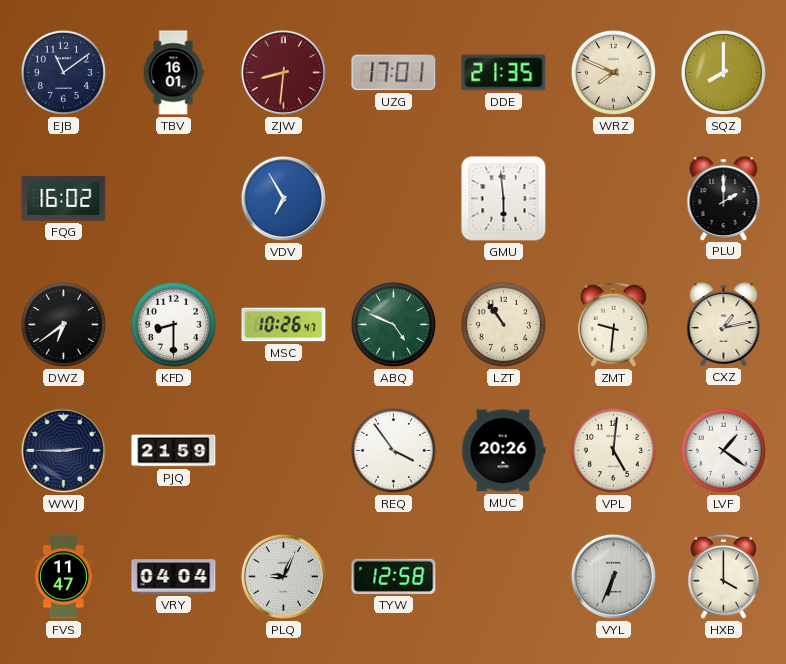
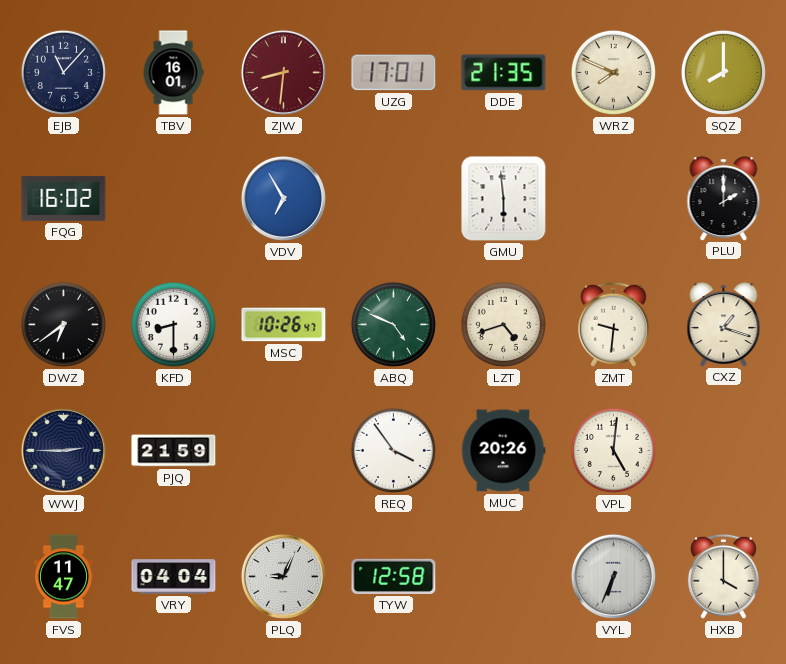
EJB: 11:09 -> 11:07 (63, 72)
LZT: 10:54 -> 4:42 (503, 324)
CXZ: 1:13 -> 1:18 (724, 324)
LVF: 1:21 -> none (723, 450)
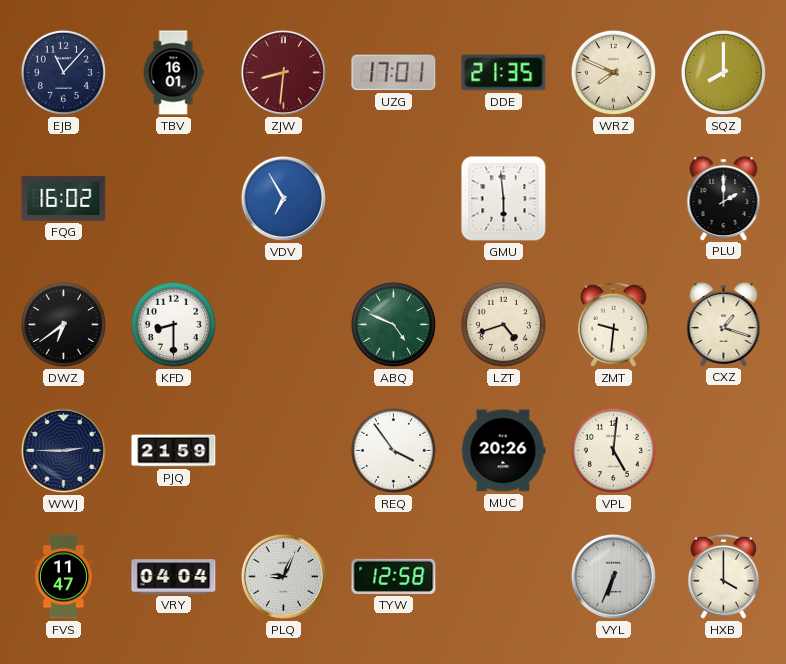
MSC: 10:26 -> none (284, 325)
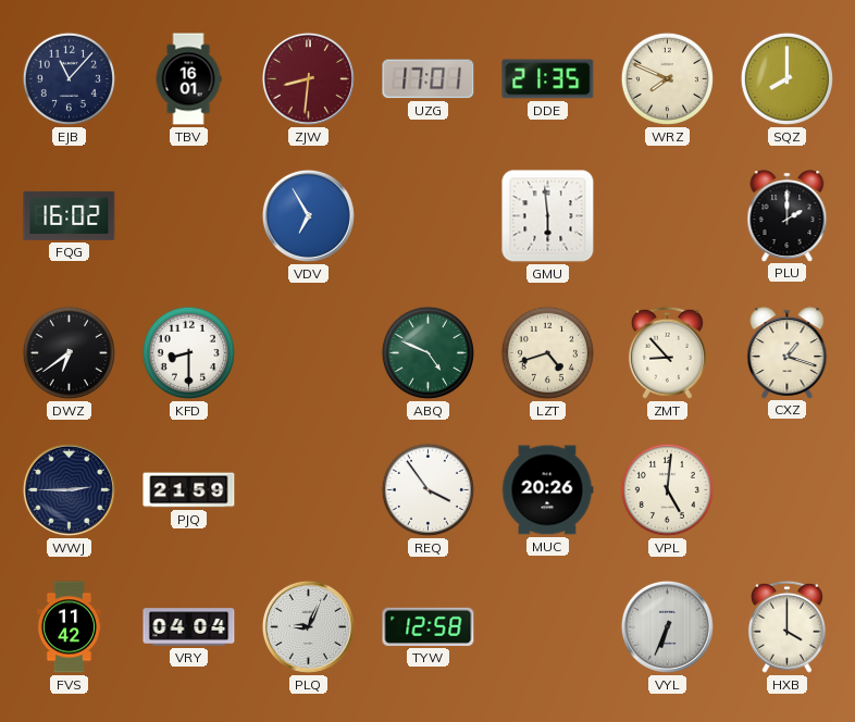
ZMT: 9:31 -> 8:53 (667, 352)
FVS: 11:47 -> 11:42 (69, 627)
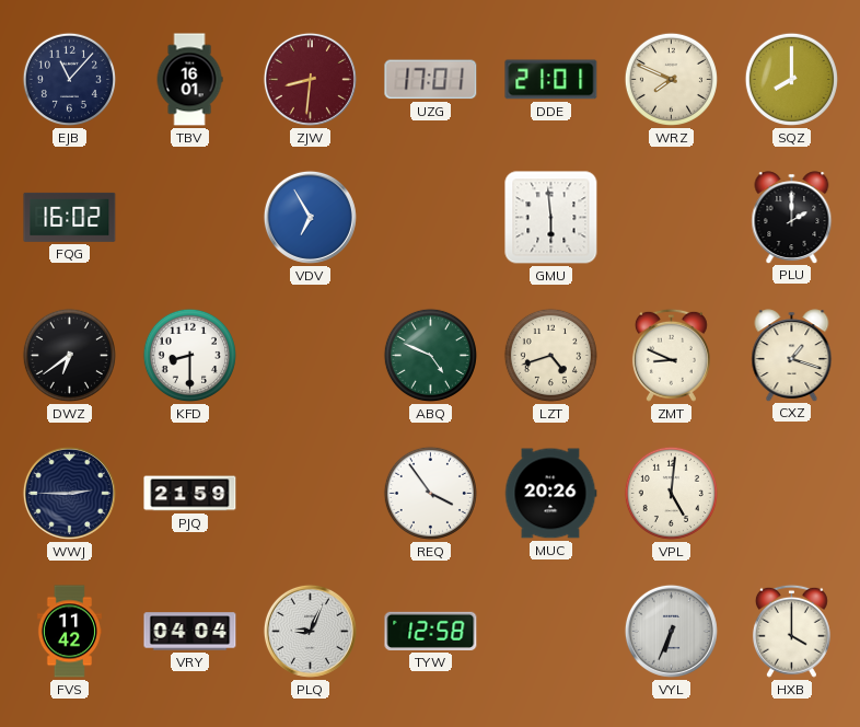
DDE: 21:35 -> 21:01 (551, 80)
ZMT: 8:53 -> 8:49 (671, 355)
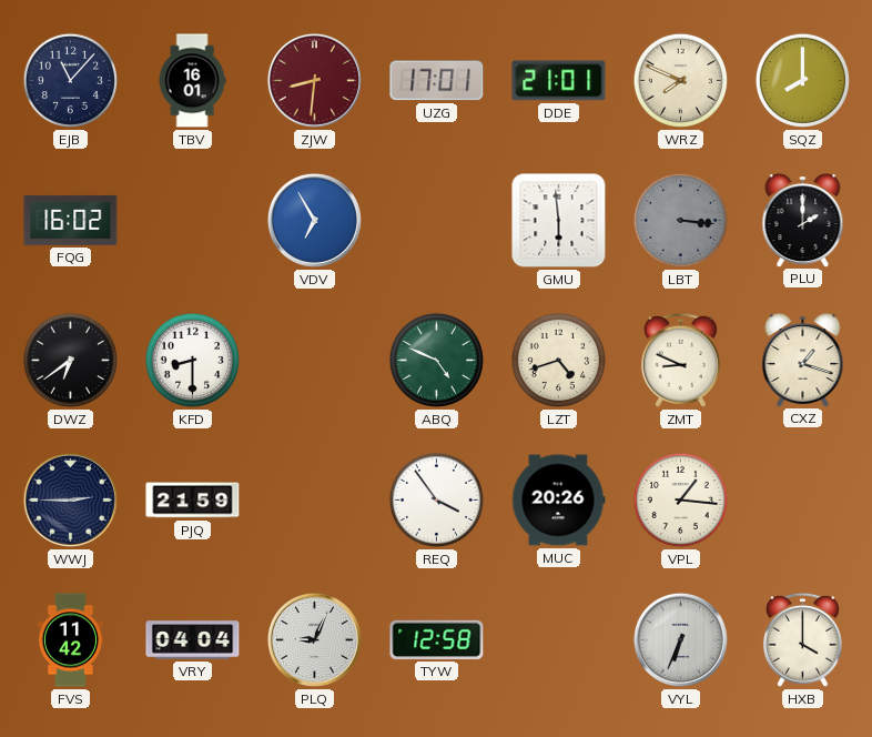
LBT: none -> 3:16 (680, 220)
VPL: 5:01 -> 1:16 (680, 499)
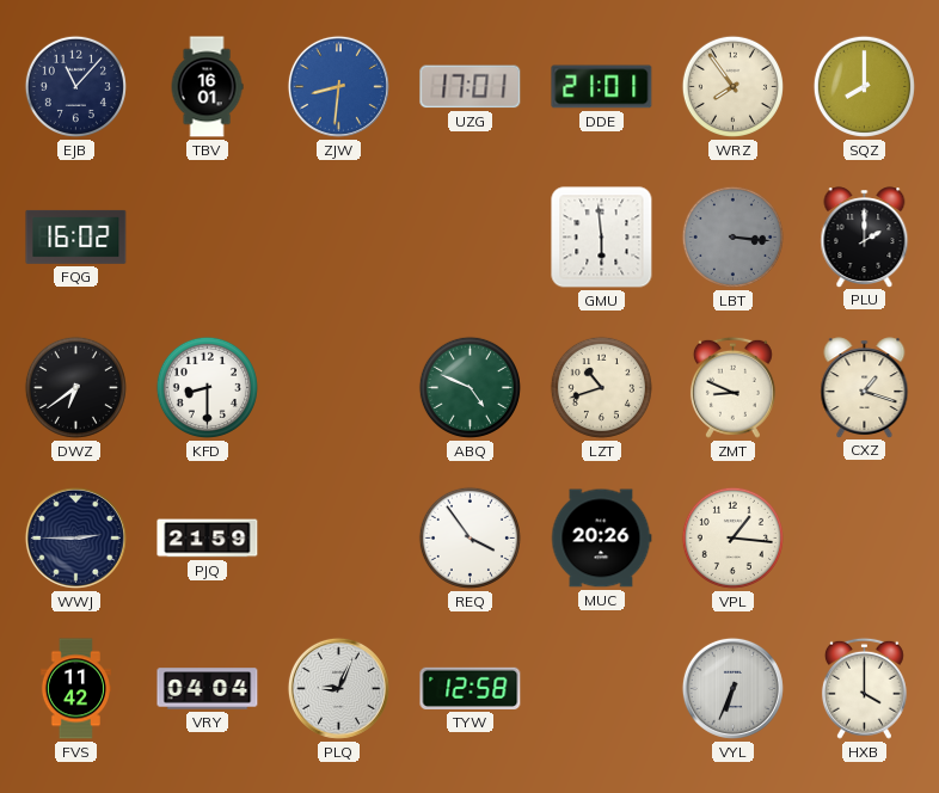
ZJW dial: burgundy -> blue (338, 86)
WRZ: 7:49 -> 7:54 (732, 86)
VDV: 6:55 -> none (314, 220)
LZT: 4:42 -> 10:42 (601, 387)
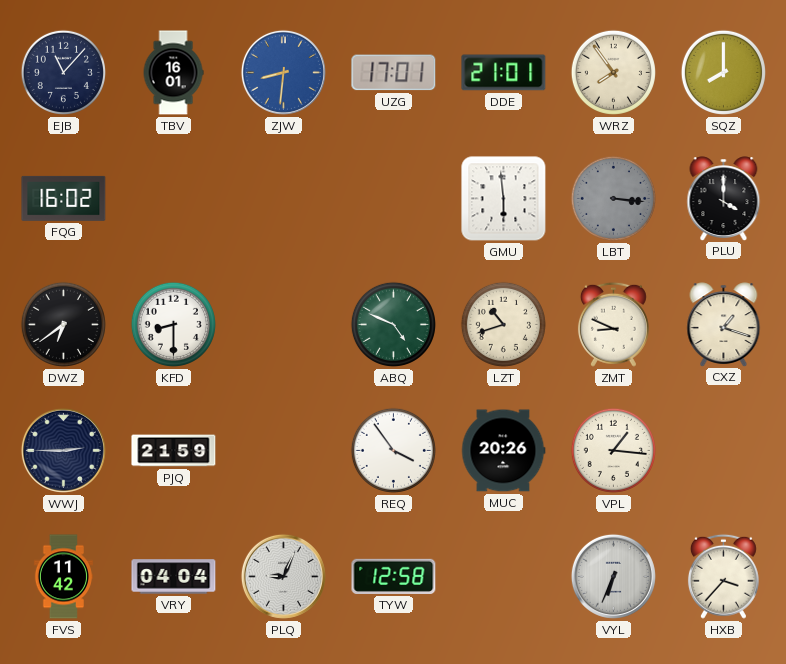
PLU: 2:00 -> 4:00 (724, 198)
HXB: 4:00 -> 3:37 (723, 576)
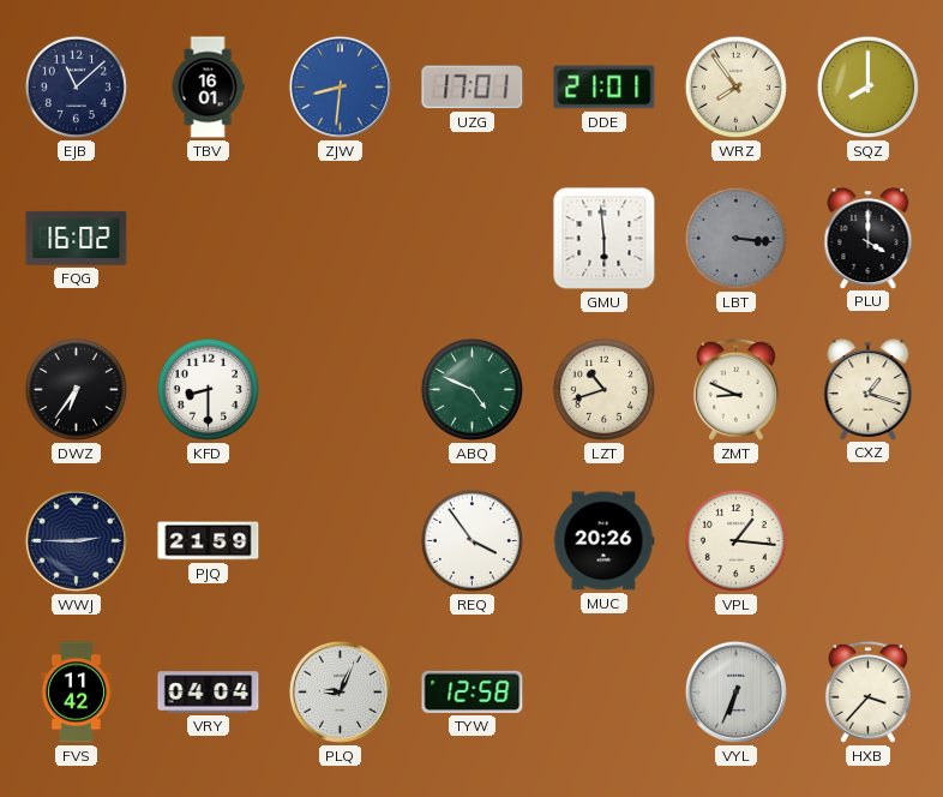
EJB: 11:07 -> 11:08 (76, 86)
DWZ: 6:39 -> 6:36 (76, 389)
